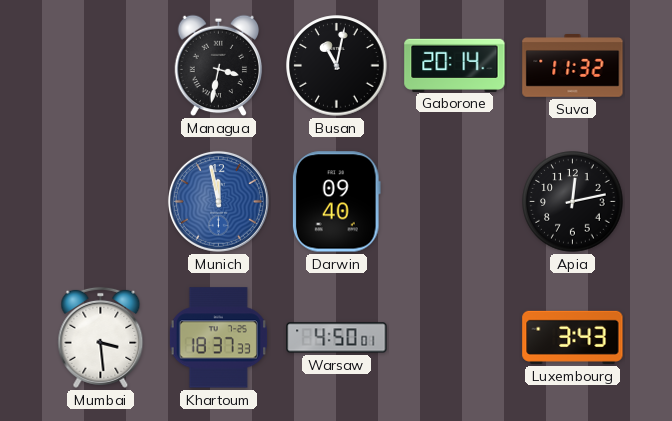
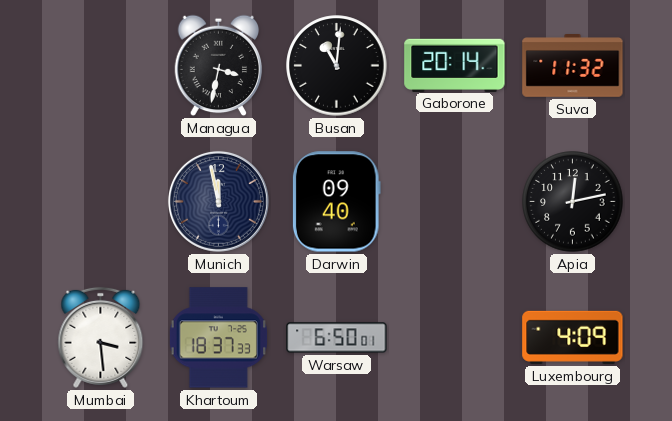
Busan: 11:02 -> 11:01 (337, 66)
Munich dial: blue -> navy (218, 201)
Warsaw: 4:50 -> 6:50 (337, 338)
Luxembourg: 3:43 -> 4:09 (573, 337)
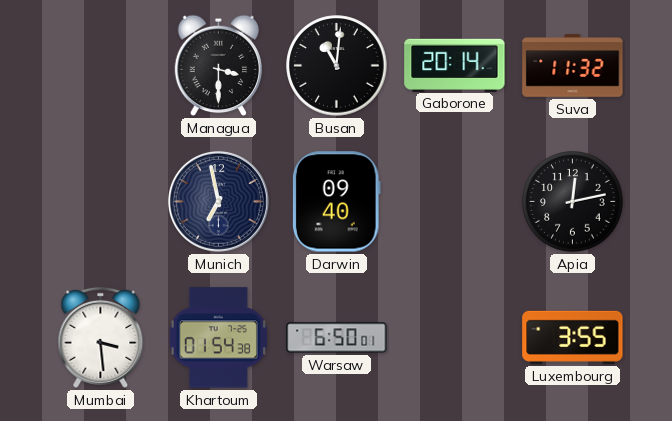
Managua: 3:32 -> 3:30 (219, 66)
Munich: 11:58 -> 6:58 (218, 201)
Khartoum: 18:37 -> 01:54 (218, 338)
Luxembourg: 4:09 -> 3:55 (573, 337)
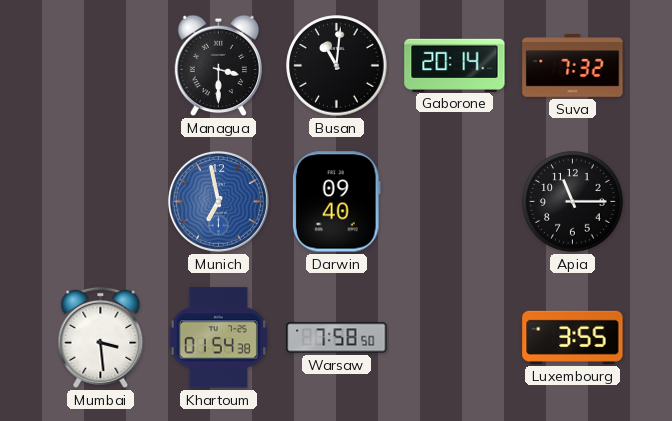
Suva: 11:32 -> 7:32 (573, 66)
Munich dial: navy -> blue (218, 201)
Apia: 12:13 -> 11:15 (573, 202)
Warsaw: 6:50 -> 7:58 (337, 338)
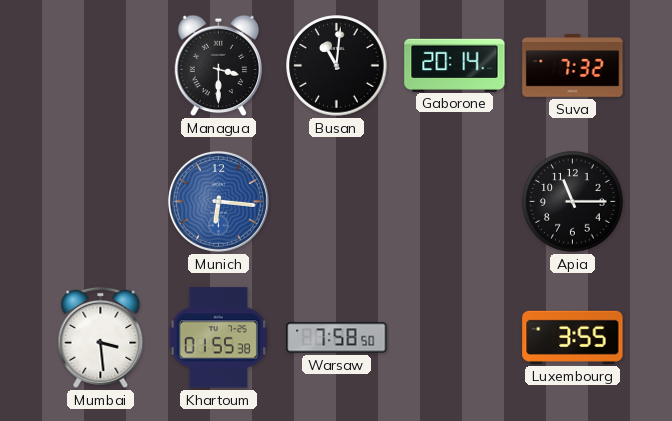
Munich: 6:58 -> 6:16 (218, 201)
Darwin: 09:40 -> none (336, 202)
Khartoum: 01:54 -> 01:55 (218, 338)
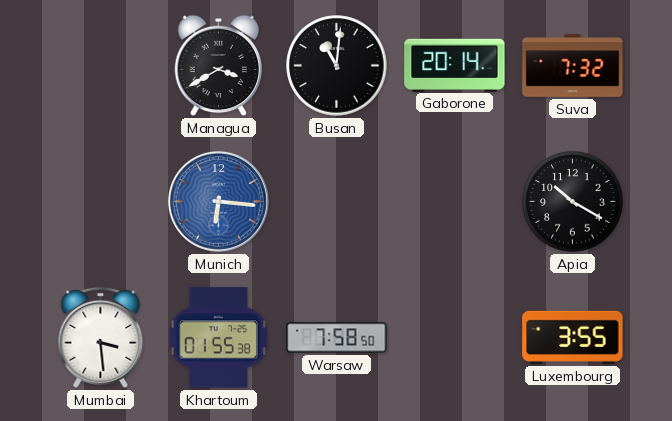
Managua: 3:30 -> 3:40 (219, 66)
Apia: 11:15 -> 10:20 (573, 202)
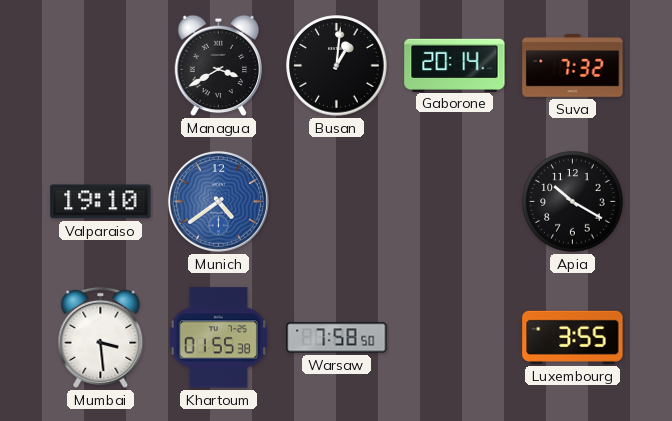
Busan: 11:01 -> 1:01 (337, 66)
Valparaiso: none -> 19:10 (101, 202)
Munich: 6:16 -> 4:39 (218, 201)
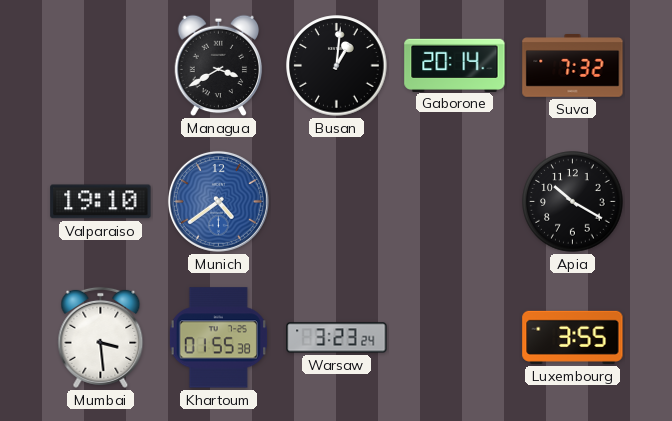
Warsaw: 7:58 -> 3:23 (337, 338)
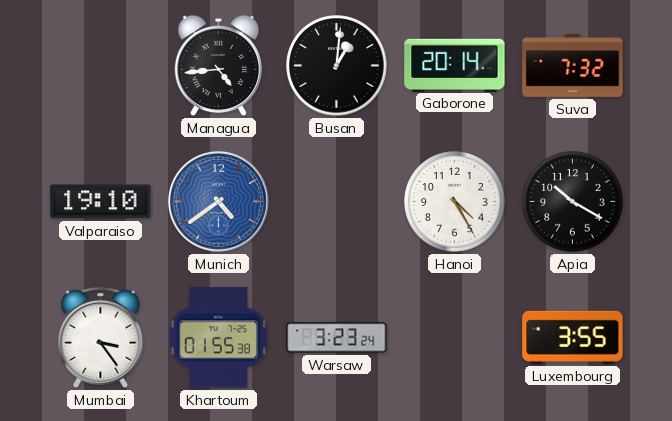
Managua: 3:40 -> 4:44 (219, 66)
Hanoi: none -> 4:25 (455, 202)
Mumbai: 3:29 -> 3:24 (101, 337)
